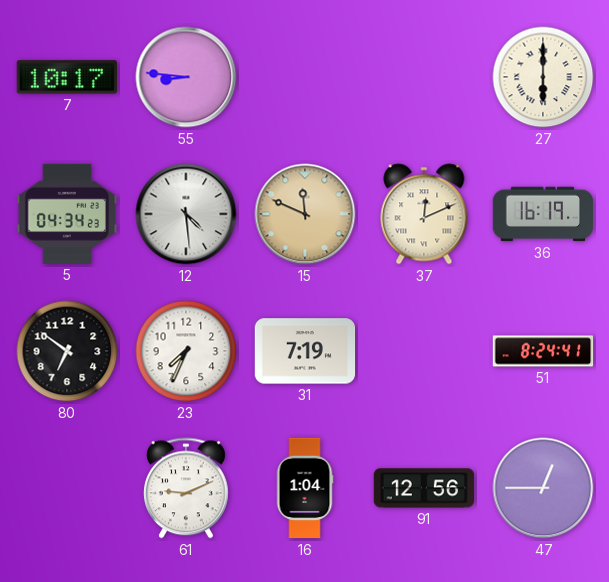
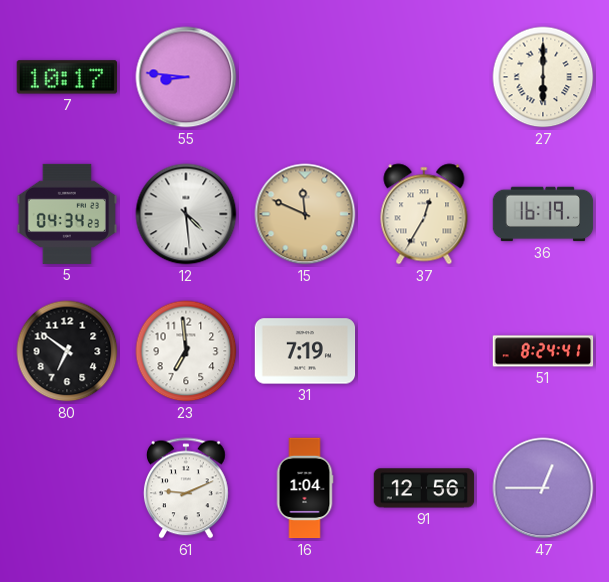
37: 12:11 -> 12:35 (424, 214)
23: 7:34 -> 6:59 (186, 351)
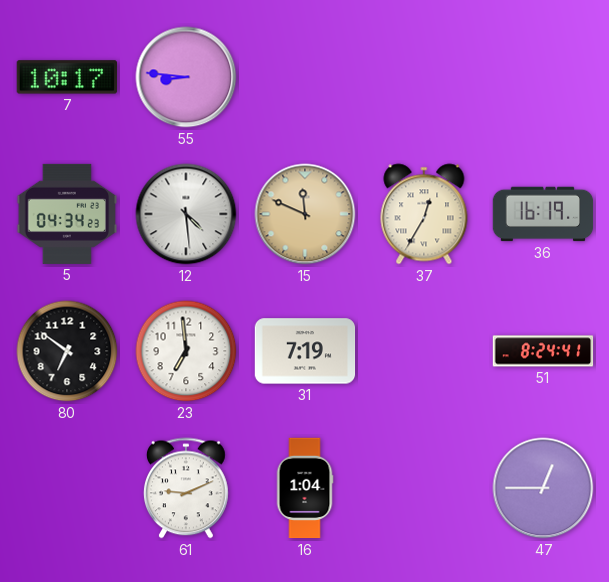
27: 6:00 -> none (543, 77)
91: 12:56 -> none (424, 488)
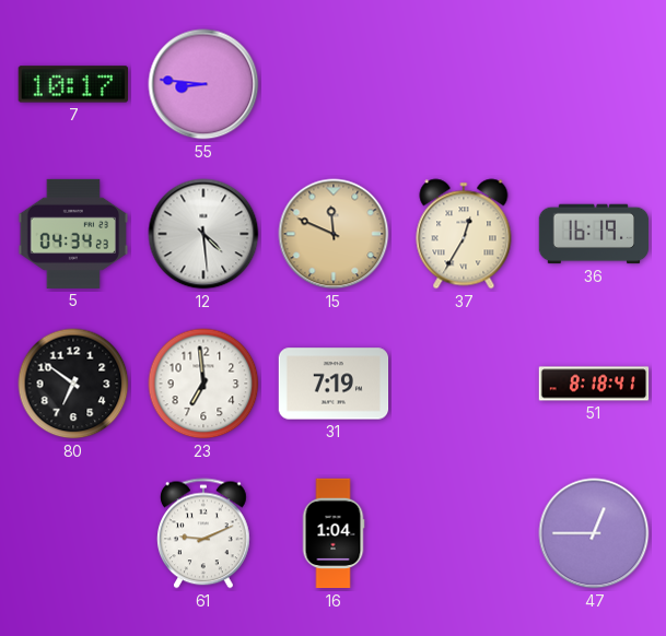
51: 8:24 -> 8:18 (594, 384)
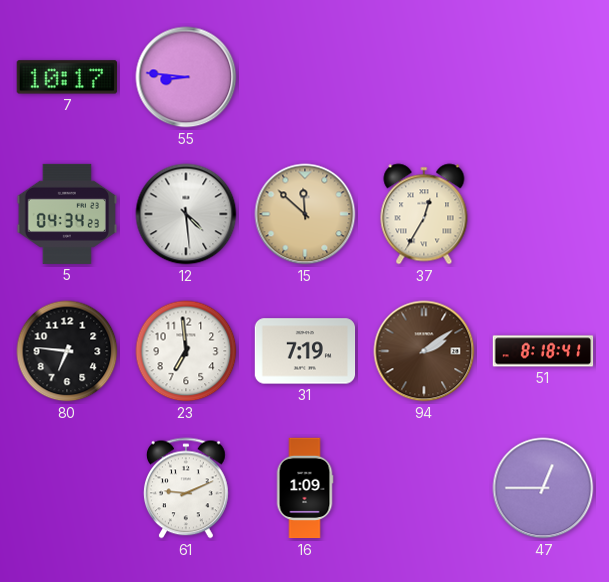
15: 11:49 -> 11:52 (305, 214)
36: 16:19 -> none (594, 234)
80: 6:51 -> 6:46 (67, 351)
94: none -> 2:09 (424, 351)
16: 1:04 -> 1:09 (305, 488)
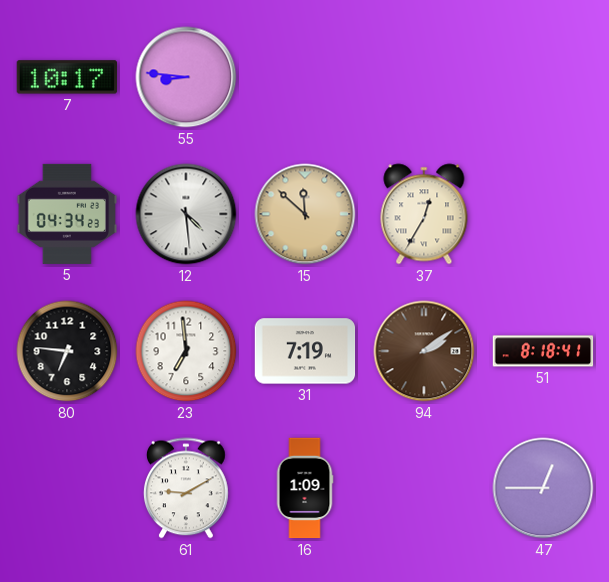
61: 9:11 -> 9:10 (186, 488)
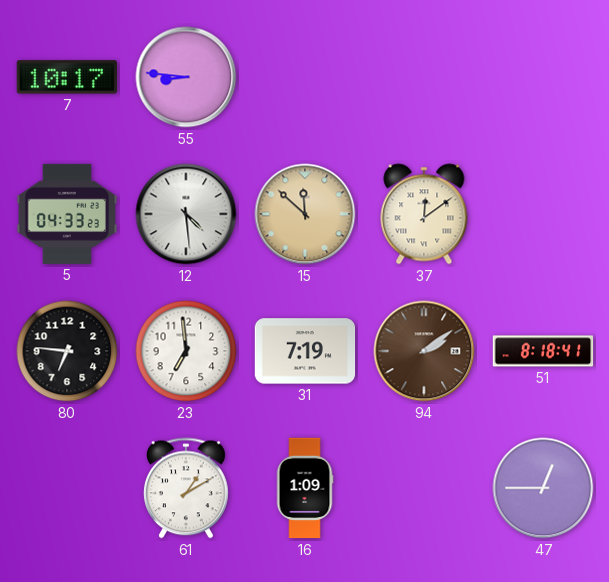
5: 04:34 -> 04:33 (67, 214)
37: 12:35 -> 12:09 (424, 214)
61: 9:10 -> 1:10 (186, 488)
